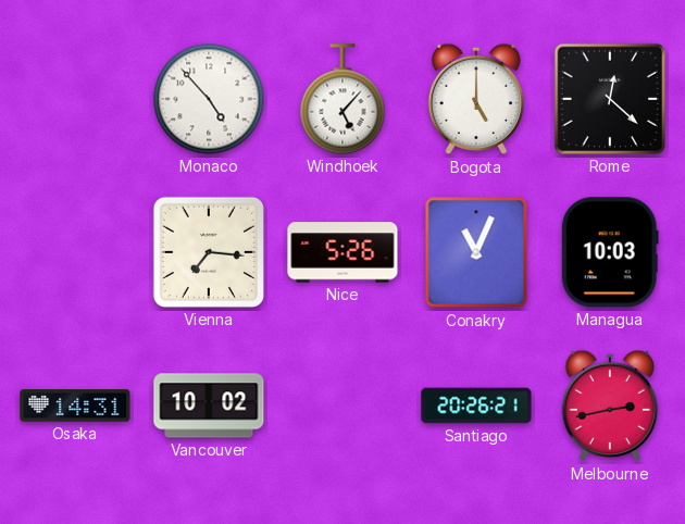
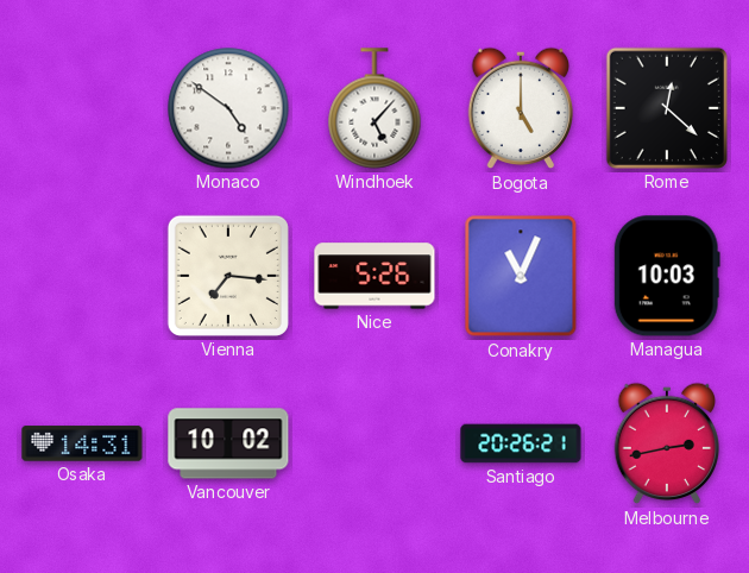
Monaco: 4:53 -> 4:51 (228, 108)
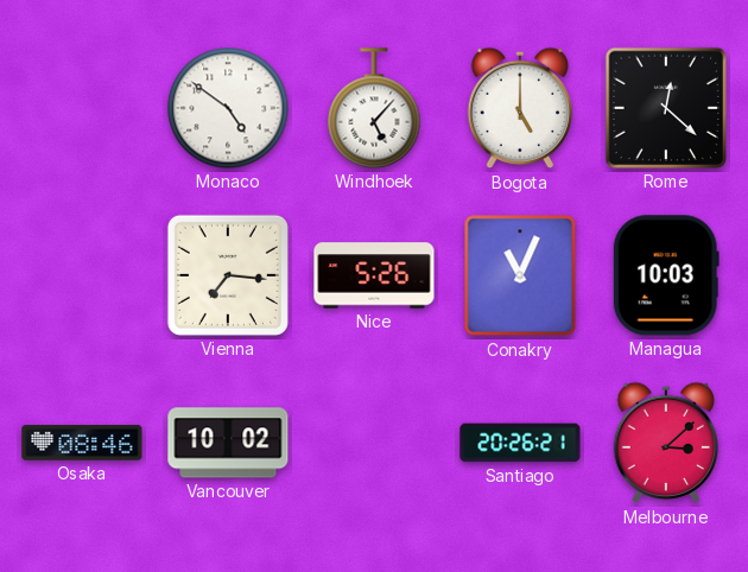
Osaka: 14:31 -> 08:46 (82, 443)
Melbourne: 2:43 -> 3:08 (666, 443)
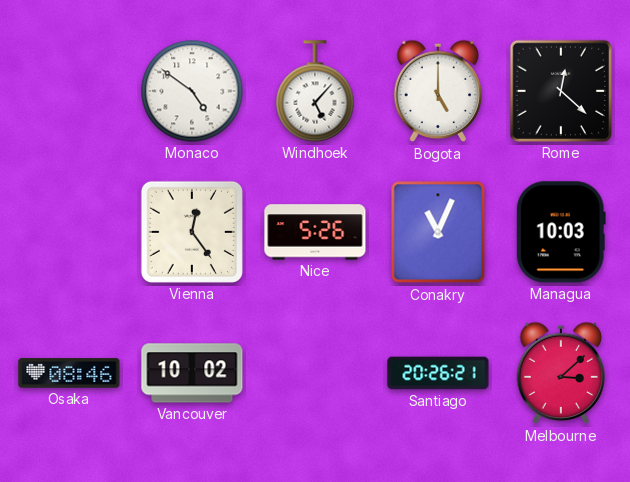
Vienna: 7:16 -> 12:24 (192, 232)
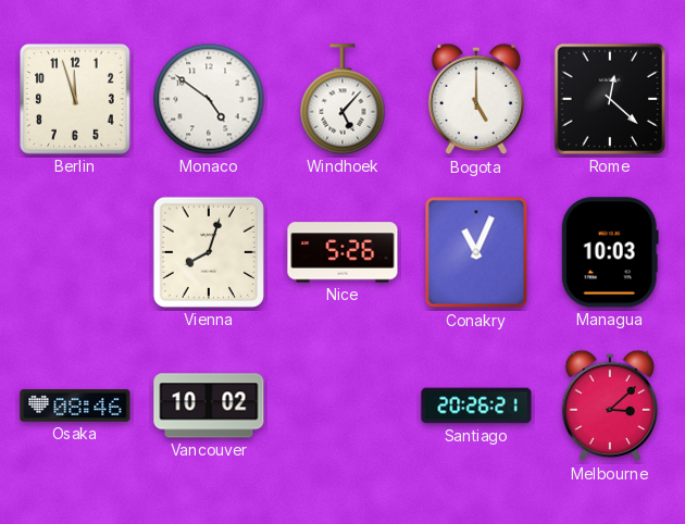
Berlin: none -> 11:57 (75, 99)
Vienna: 12:24 -> 8:03 (209, 252)
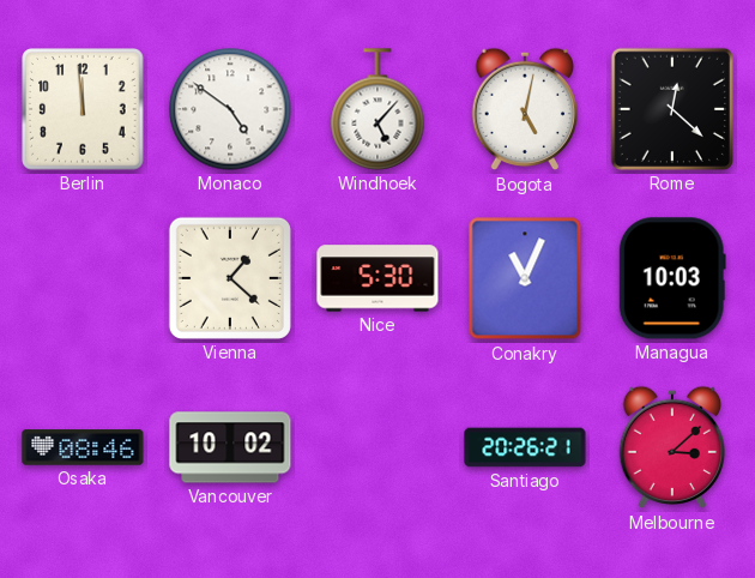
Berlin: 11:57 -> 11:59 (83, 109)
Bogota: 5:00 -> 5:02 (525, 109)
Vienna: 8:03 -> 1:22 (230, 278)
Nice: 5:26 -> 5:30 (377, 278)
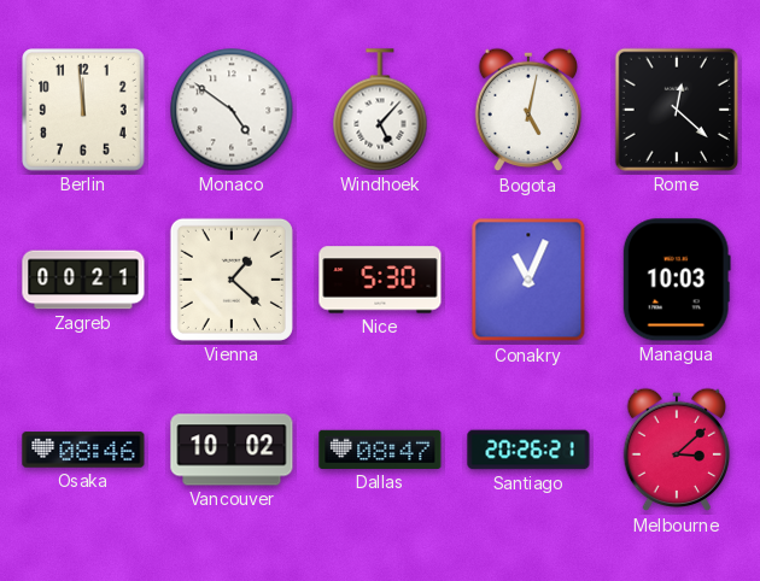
Zagreb: none -> 00:21 (83, 280)
Dallas: none -> 08:47 (380, 450)
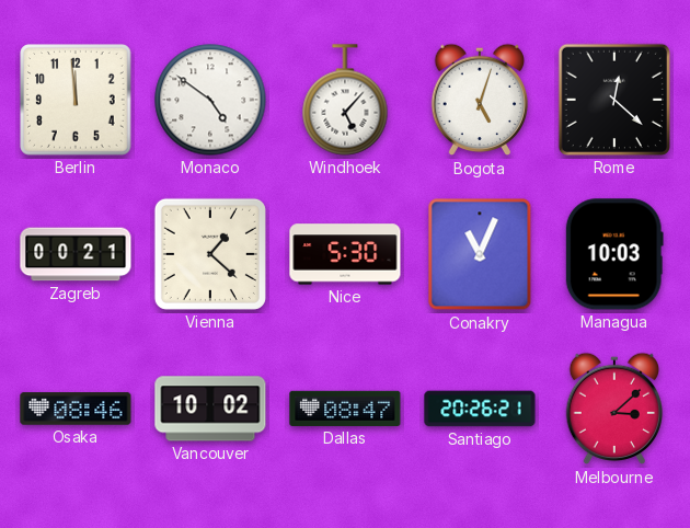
Bogota: 5:02 -> 5:03 (480, 100)
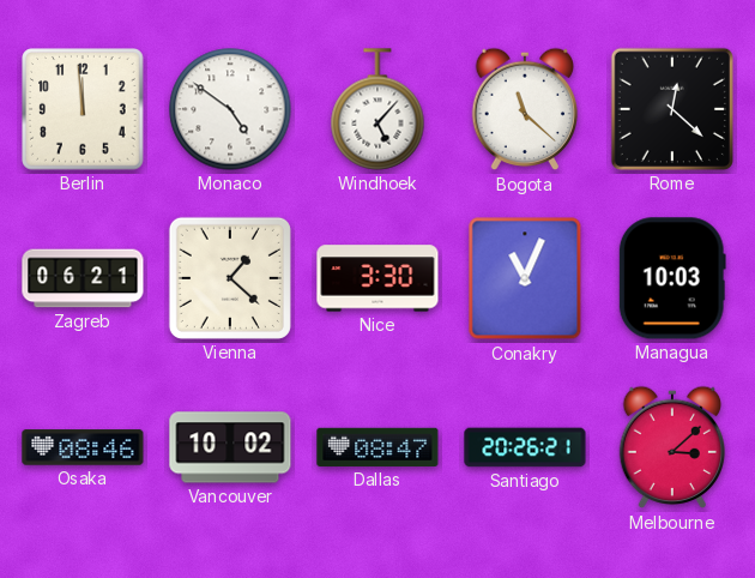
Bogota: 5:03 -> 11:22 (525, 109)
Zagreb: 00:21 -> 06:21 (83, 278)
Nice: 5:30 -> 3:30 (377, 278)
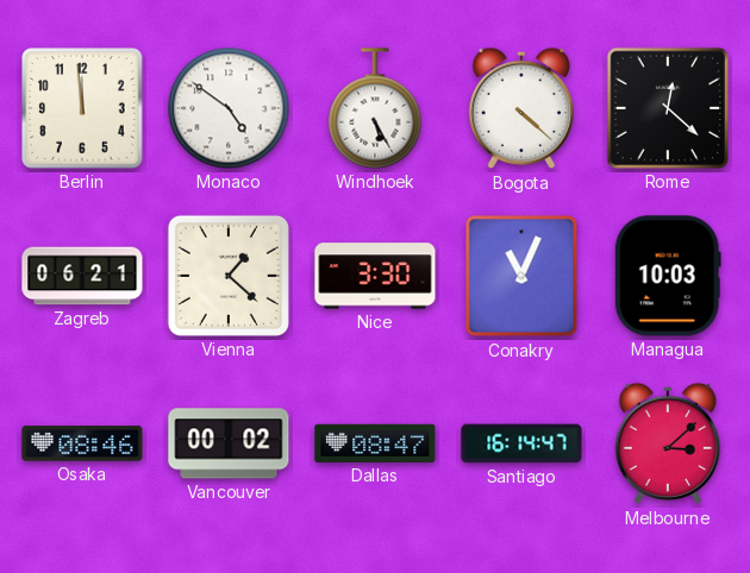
Windhoek: 5:07 -> 5:25 (375, 108)
Bogota: 11:22 -> 4:22 (521, 108)
Vancouver: 10:02 -> 00:02 (229, 443)
Santiago: 20:26 -> 16:14 (521, 443)
